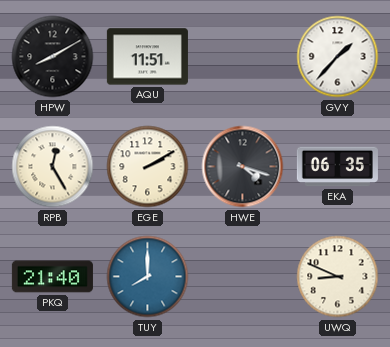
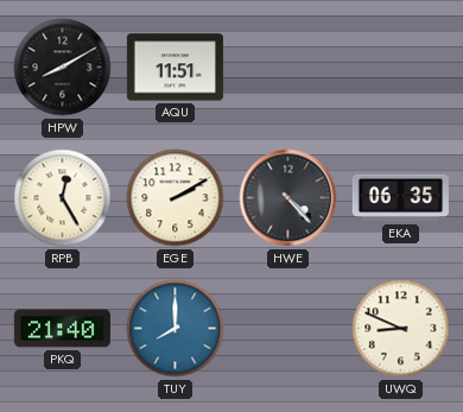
GVY: 1:37 -> none (338, 57)
HWE: 4:18 -> 4:23 (288, 198)
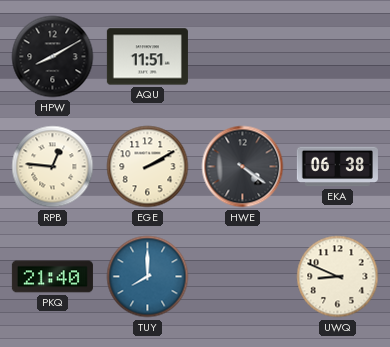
RPB: 12:25 -> 12:46 (53, 167)
HWE: 4:23 -> 4:21 (243, 167)
EKA: 06:35 -> 06:38 (337, 167)
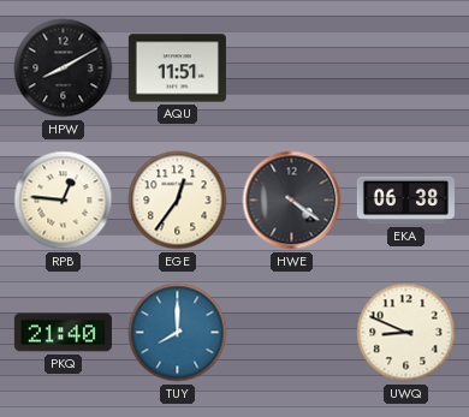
EGE: 2:10 -> 12:36 (178, 201)
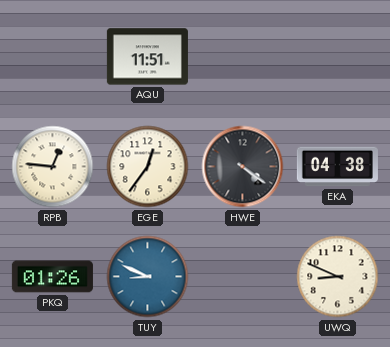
HPW: 8:10 -> none (64, 68)
EKA: 06:38 -> 04:38 (337, 167)
PKQ: 21:40 -> 01:26 (52, 277)
TUY: 8:00 -> 8:49 (148, 277)
